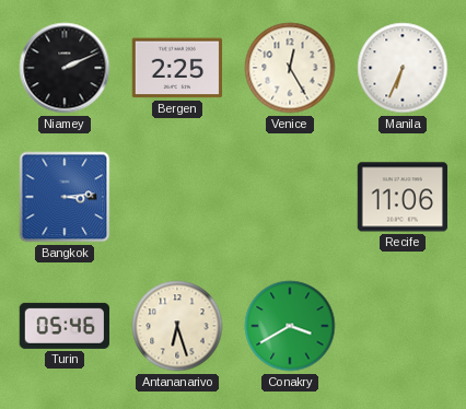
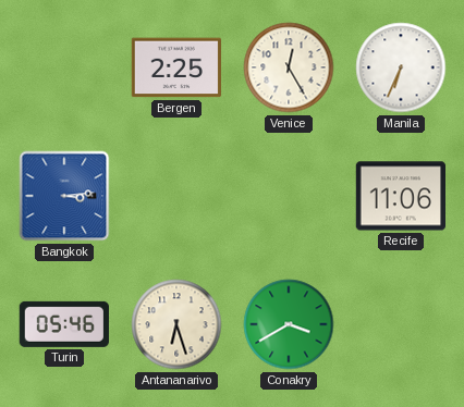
Niamey: 2:11 -> none (65, 68)
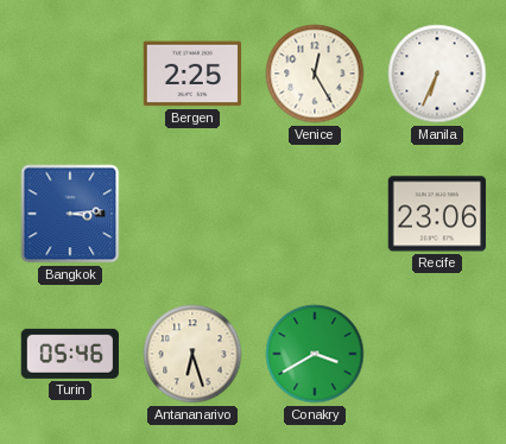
Recife: 11:06 -> 23:06 (436, 214)
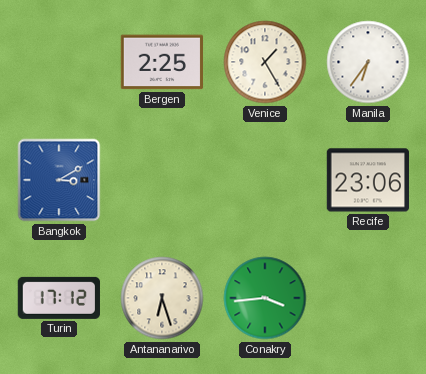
Venice: 12:25 -> 1:25 (265, 62)
Manila: 6:34 -> 6:36 (368, 62)
Bangkok: 3:14 -> 3:10 (59, 180)
Turin: 05:46 -> 17:12 (58, 298)
Conakry: 3:40 -> 3:44 (265, 298)
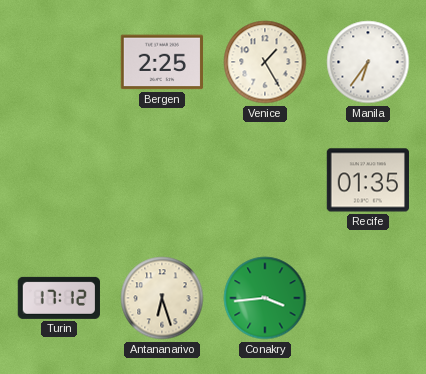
Bangkok: 3:10 -> none (59, 180)
Recife: 23:06 -> 01:35 (367, 180)
